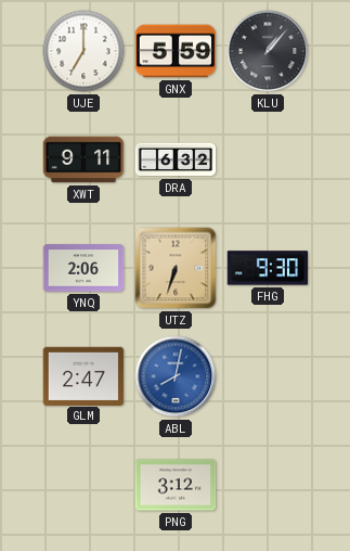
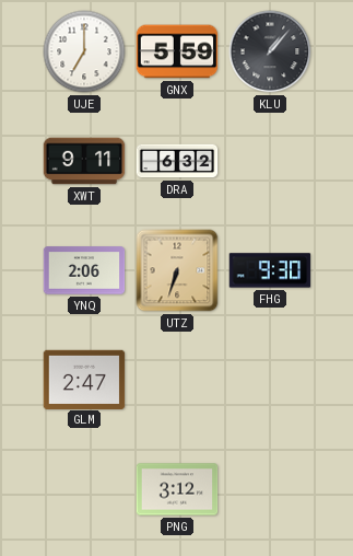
ABL: 8:02 -> none (176, 376)
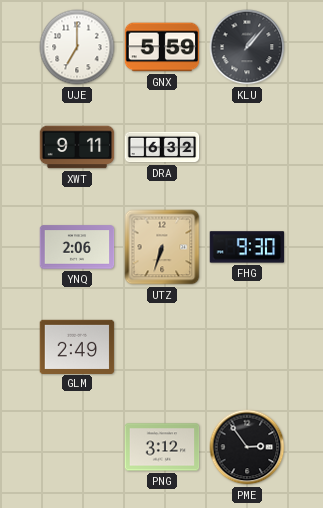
GLM: 2:47 -> 2:49 (77, 346)
PME: none -> 2:54 (247, 447)
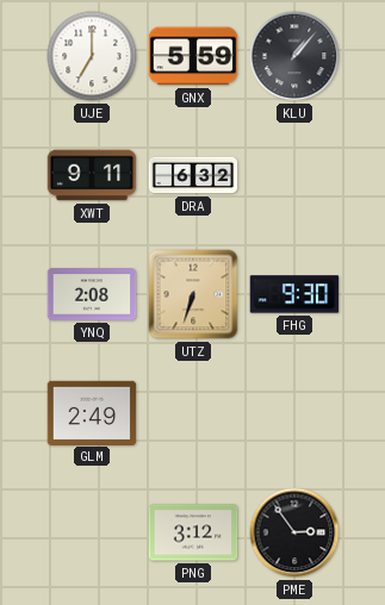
YNQ: 2:06 -> 2:08 (92, 294)
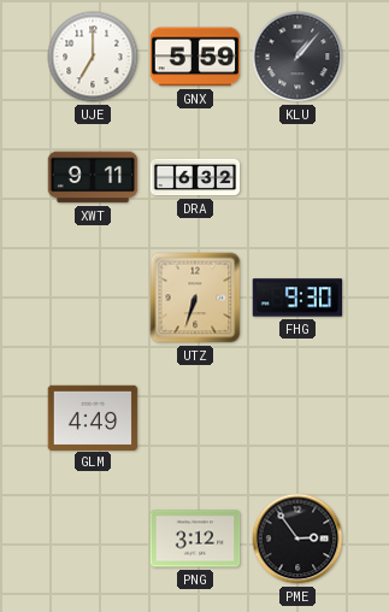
YNQ: 2:08 -> none (92, 294)
GLM: 2:49 -> 4:49 (93, 417)
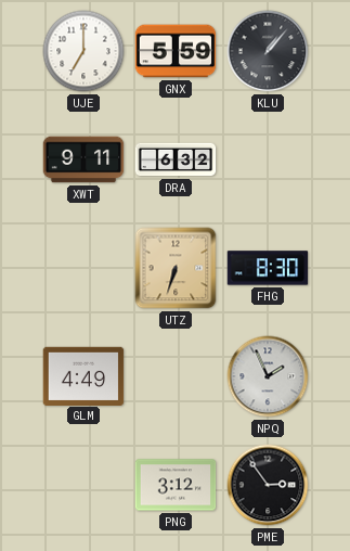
FHG: 9:30 -> 8:30 (268, 268)
NPQ: none -> 1:56 (268, 376)
